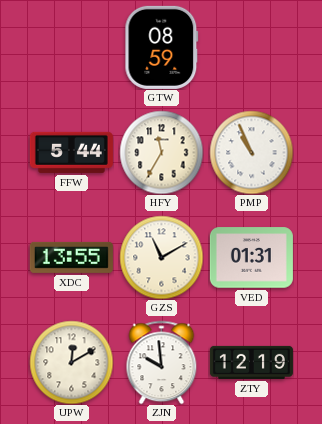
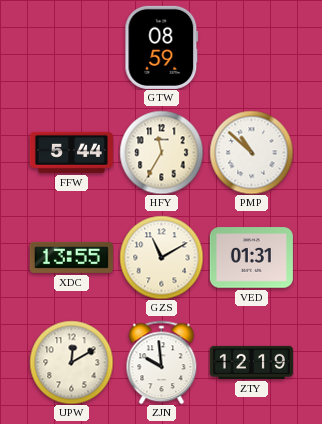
PMP: 10:56 -> 10:52 (251, 152)
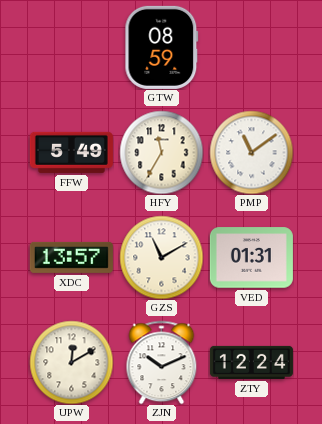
FFW: 5:44 -> 5:49 (71, 152)
PMP: 10:52 -> 11:09 (251, 152)
XDC: 13:55 -> 13:57 (71, 257)
ZJN: 9:59 -> 10:11 (162, 362)
ZTY: 12:19 -> 12:24 (251, 362)
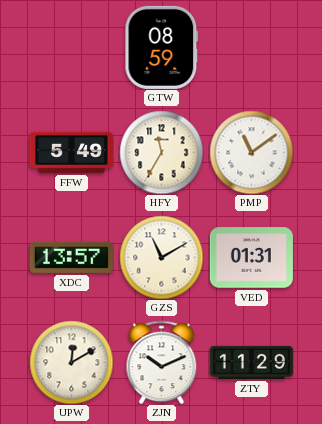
ZTY: 12:24 -> 11:29 (251, 362)
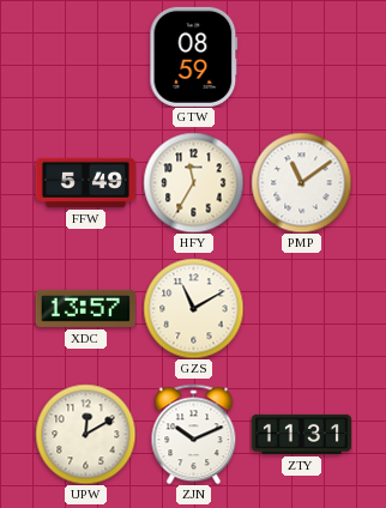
VED: 01:31 -> none (251, 258)
ZTY: 11:29 -> 11:31 (301, 434)
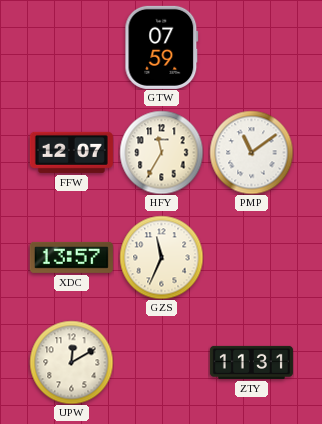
GTW: 08:59 -> 07:59 (162, 47)
FFW: 5:49 -> 12:07 (71, 152)
GZS: 11:10 -> 11:34 (161, 257)
ZJN: 10:11 -> none (194, 434)
